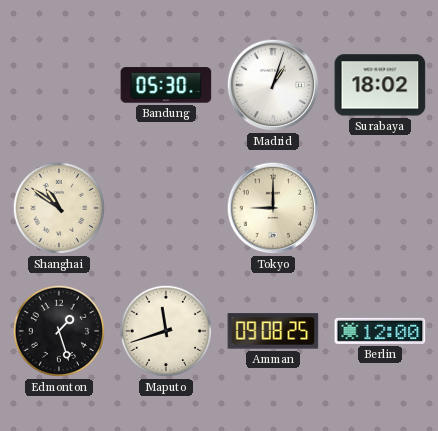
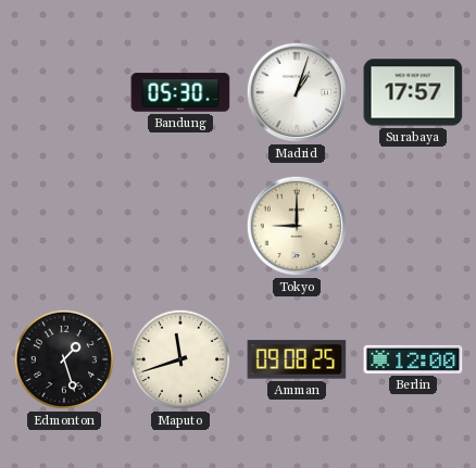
Surabaya: 18:02 -> 17:57 (413, 92)
Shanghai: 10:51 -> none (59, 208)
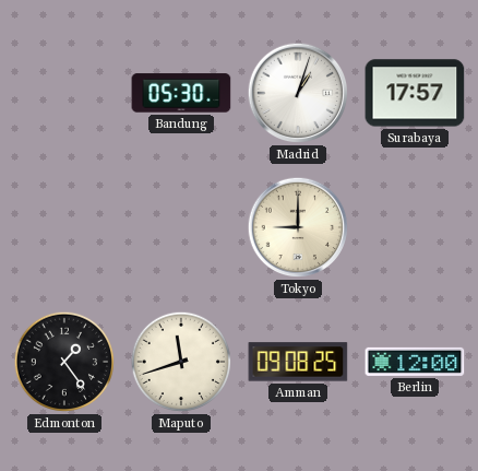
Edmonton: 1:27 -> 1:24 (64, 362)
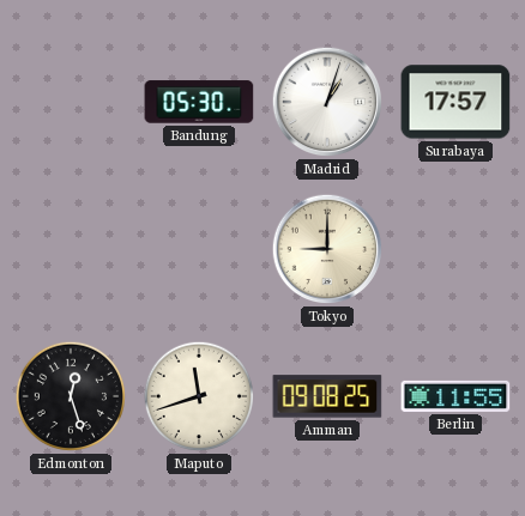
Edmonton: 1:24 -> 12:27 (71, 396)
Berlin: 12:00 -> 11:55 (455, 396)
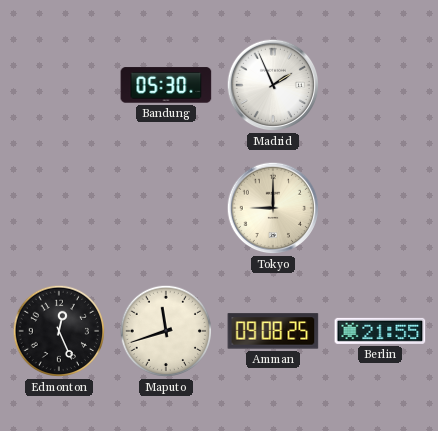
Madrid: 1:03 -> 1:56 (273, 85)
Surabaya: 17:57 -> none (455, 102)
Edmonton: 12:27 -> 12:26 (59, 331)
Berlin: 11:55 -> 21:55 (380, 331)
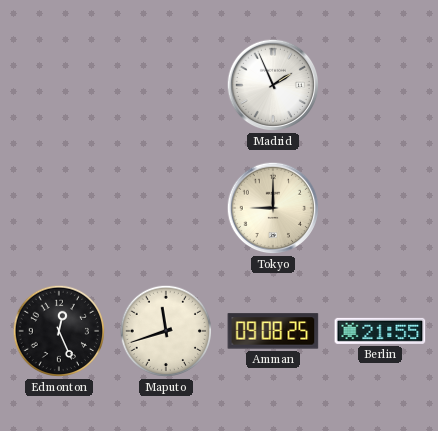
Bandung: 05:30 -> none (166, 85)
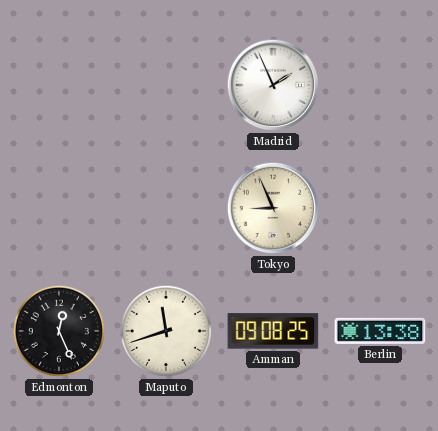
Tokyo: 9:00 -> 8:56 (273, 208)
Berlin: 21:55 -> 13:38 (380, 331)
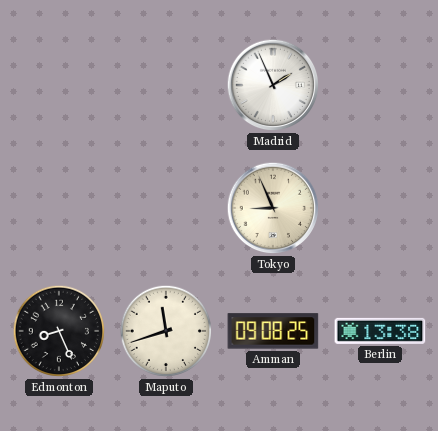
Edmonton: 12:26 -> 8:26 (59, 331)
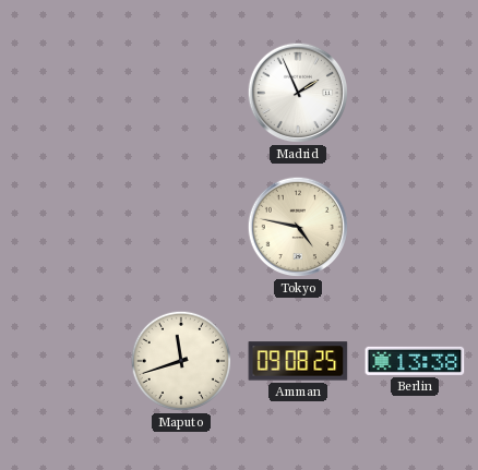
Tokyo: 8:56 -> 4:47 (298, 227)
Edmonton: 8:26 -> none (59, 331)
